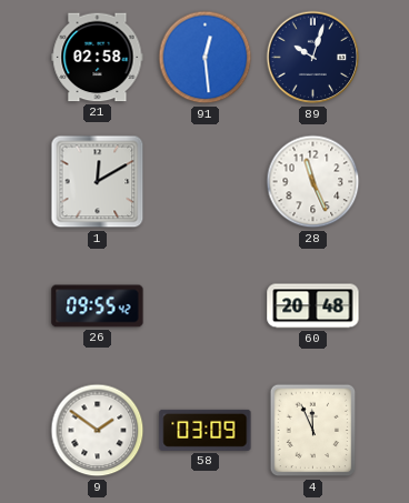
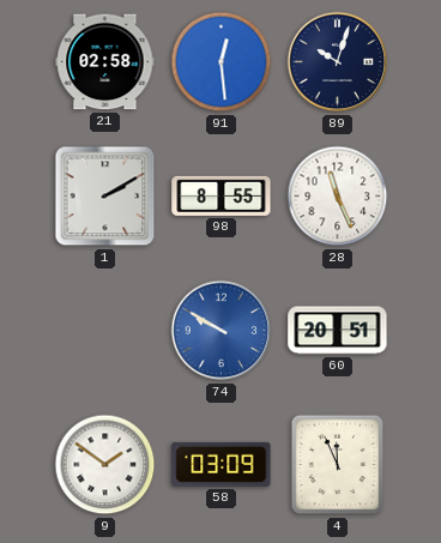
1: 12:10 -> 2:10 (105, 197)
98: none -> 8:55 (222, 195)
26: 09:55 -> none (98, 306)
74: none -> 9:50 (222, 331)
60: 20:48 -> 20:51 (338, 331)
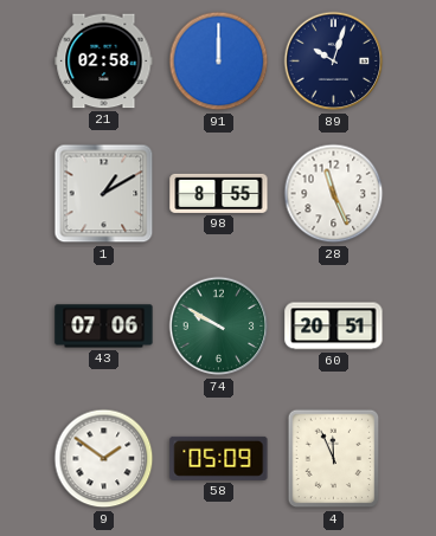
91: 12:29 -> 12:00 (219, 62)
1: 2:10 -> 1:10 (104, 194)
43: none -> 07:06 (104, 327)
74 dial: blue -> green (219, 327)
58: 03:09 -> 05:09 (219, 458)
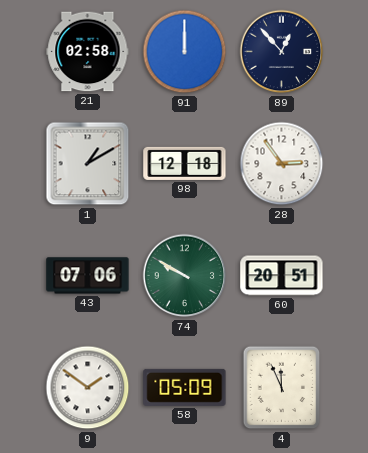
89: 10:03 -> 12:53 (282, 52)
98: 8:55 -> 12:18 (185, 163)
28: 11:26 -> 2:54 (282, 164)
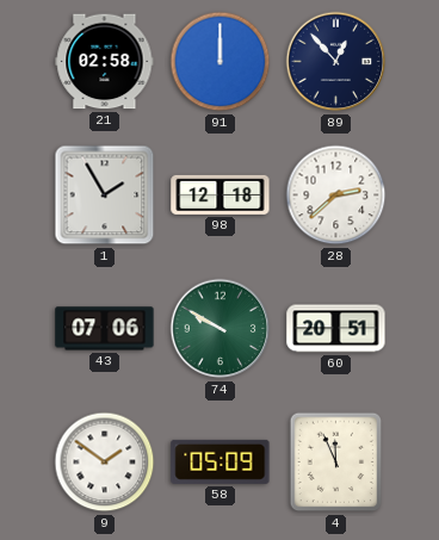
1: 1:10 -> 1:55 (105, 195)
28: 2:54 -> 2:38 (336, 195)
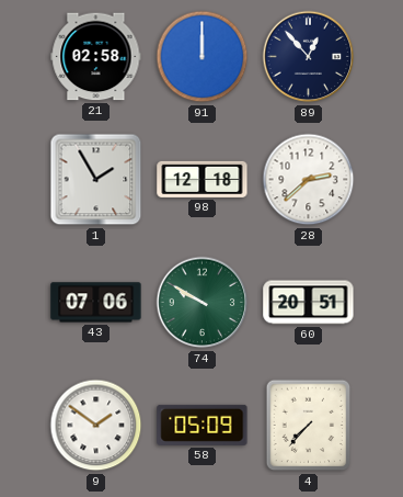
4: 11:56 -> 7:37 (309, 426)
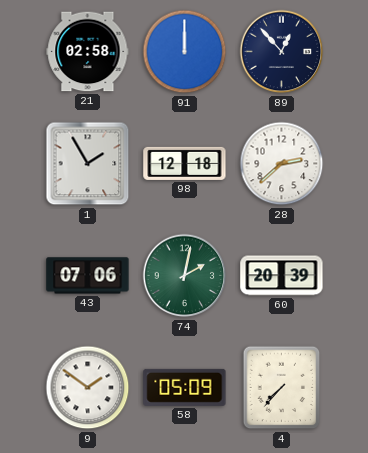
74: 9:50 -> 2:02 (185, 276)
60: 20:51 -> 20:39 (282, 276)
